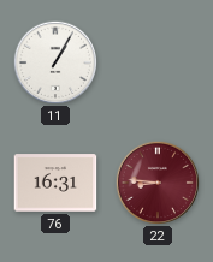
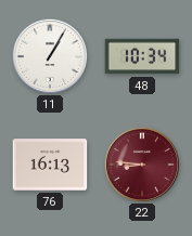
48: none -> 10:34 (142, 56)
76: 16:31 -> 16:13 (50, 165)
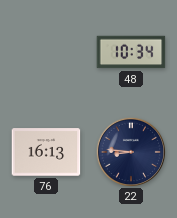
11: 1:05 -> none (49, 55)
22 dial: burgundy -> navy (130, 151)
